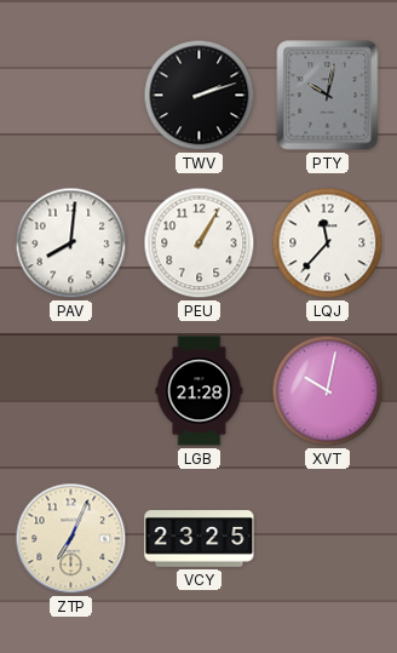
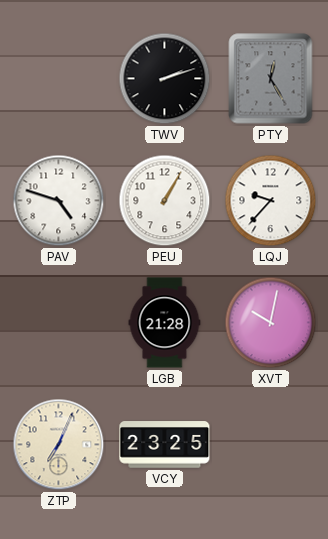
PTY: 10:02 -> 12:25 (271, 79)
PAV: 8:01 -> 4:48 (59, 201)
LQJ: 11:37 -> 9:37 (271, 201)
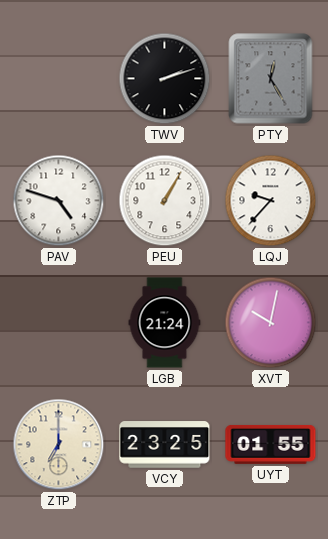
LGB: 21:28 -> 21:24 (165, 323)
ZTP: 7:04 -> 7:00 (59, 445)
UYT: none -> 01:55 (271, 444)
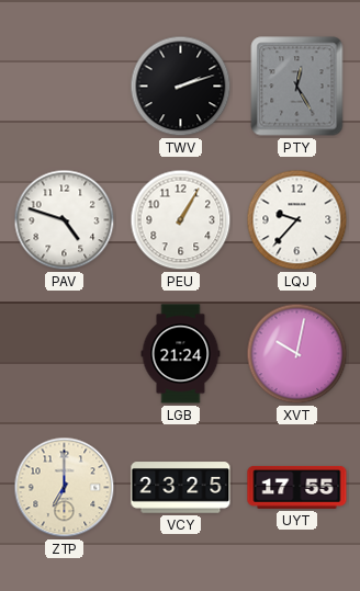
UYT: 01:55 -> 17:55 (297, 487)
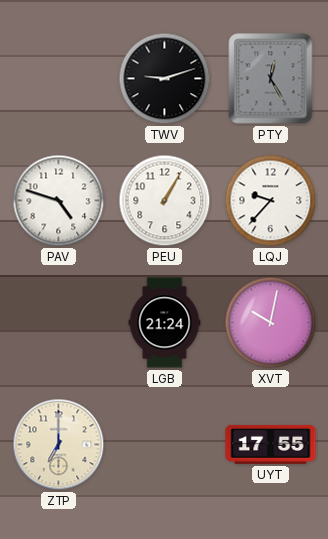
TWV: 2:12 -> 9:12 (165, 79)
VCY: 23:25 -> none (181, 488)
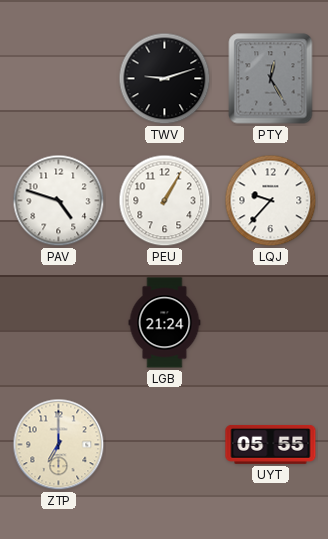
XVT: 10:02 -> none (271, 323)
UYT: 17:55 -> 05:55 (271, 444)
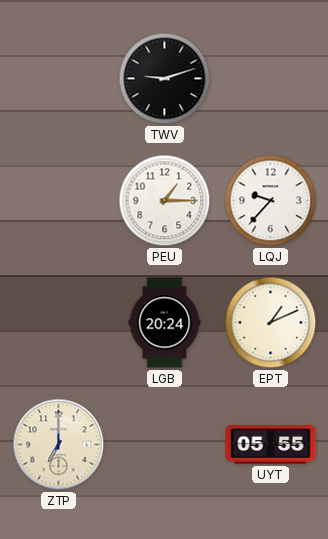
PTY: 12:25 -> none (271, 79)
PAV: 4:48 -> none (59, 201)
PEU: 1:05 -> 1:15 (165, 201)
LGB: 21:24 -> 20:24 (165, 323)
EPT: none -> 1:11 (271, 323)
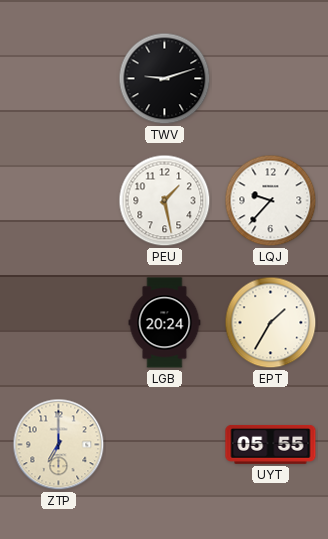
PEU: 1:15 -> 1:28 (165, 201)
EPT: 1:11 -> 1:35 (271, 323)
